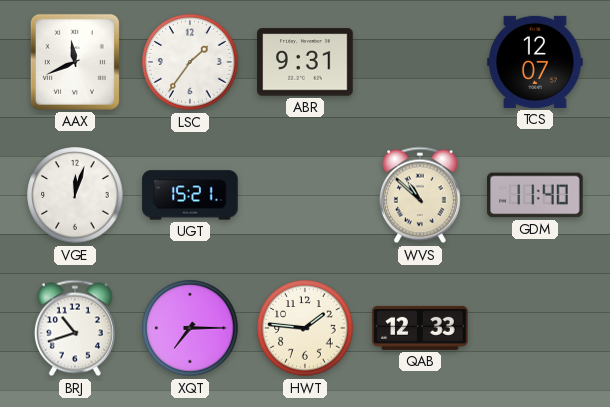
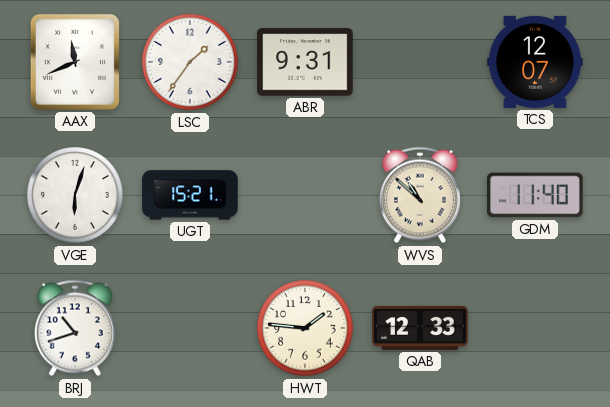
VGE: 12:03 -> 6:03 (75, 195)
XQT: 7:15 -> none (190, 328)
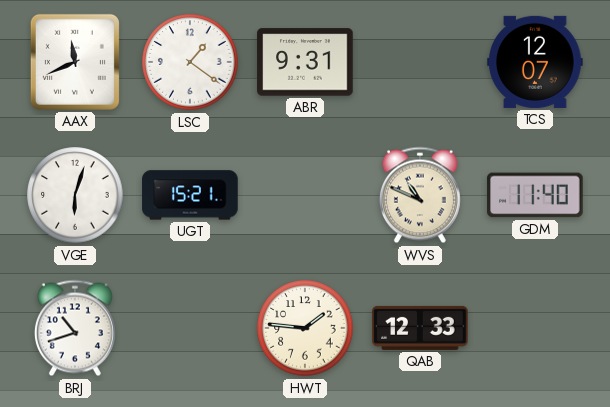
LSC: 1:36 -> 1:21 (190, 62)
WVS: 10:52 -> 10:49 (420, 195)
